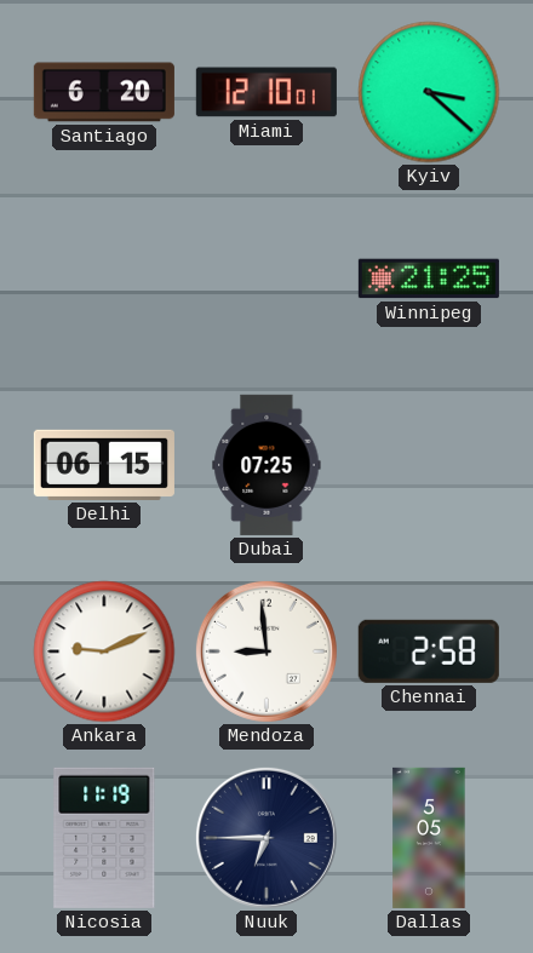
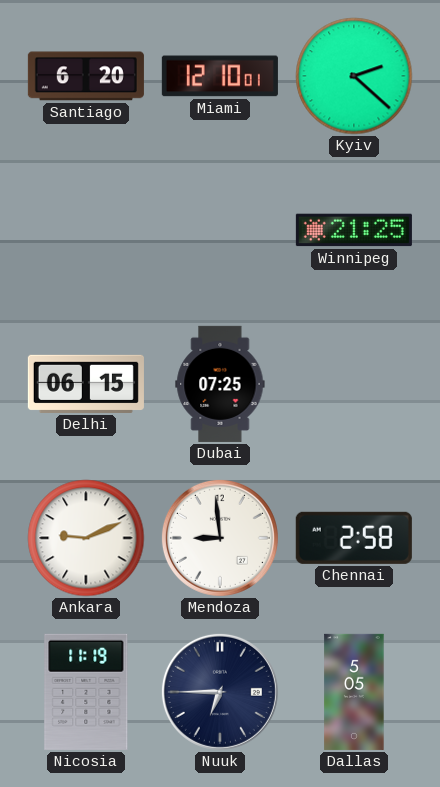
Kyiv: 3:22 -> 2:22 (354, 76)
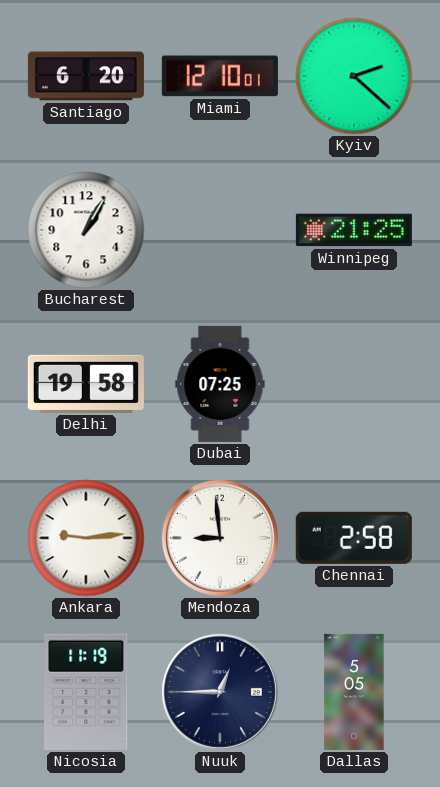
Bucharest: none -> 1:05 (86, 230)
Delhi: 06:15 -> 19:58 (86, 384)
Ankara: 9:11 -> 9:14 (86, 538)
Nuuk: 6:45 -> 12:45 (220, 692)
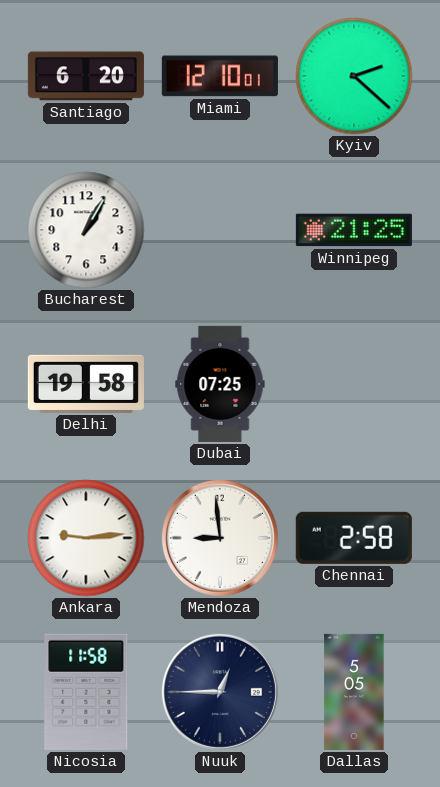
Nicosia: 11:19 -> 11:58 (86, 692)
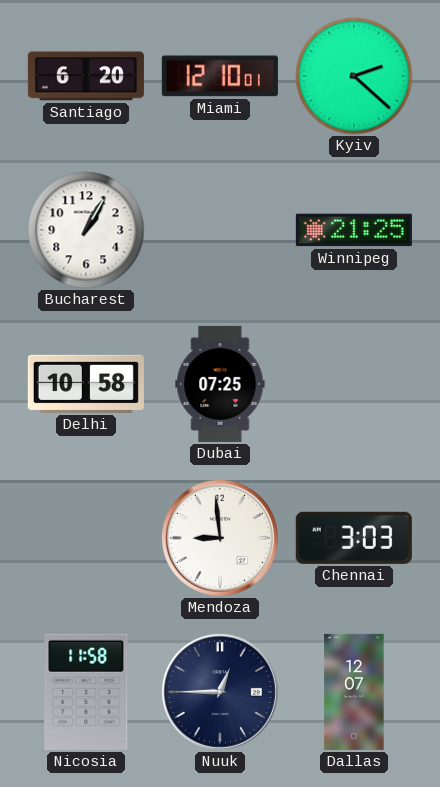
Delhi: 19:58 -> 10:58 (86, 384)
Ankara: 9:14 -> none (86, 538)
Chennai: 2:58 -> 3:03 (354, 538)
Dallas: 5:05 -> 12:07 (354, 692)
